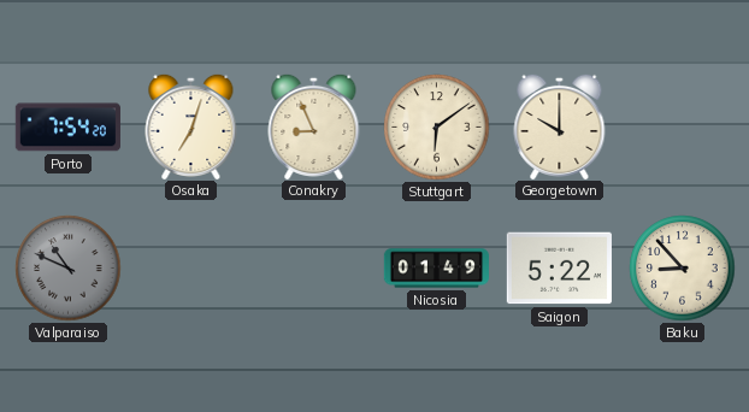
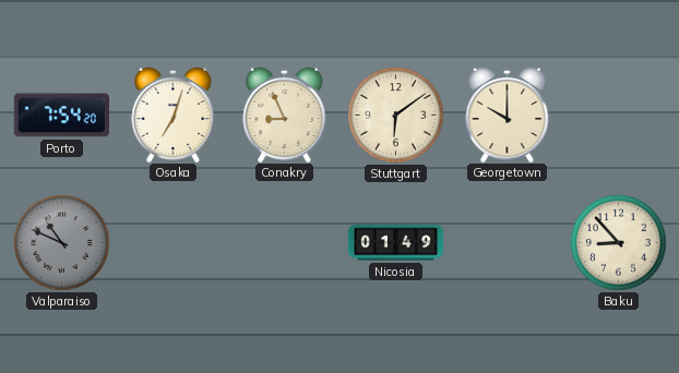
Saigon: 5:22 -> none (559, 269)
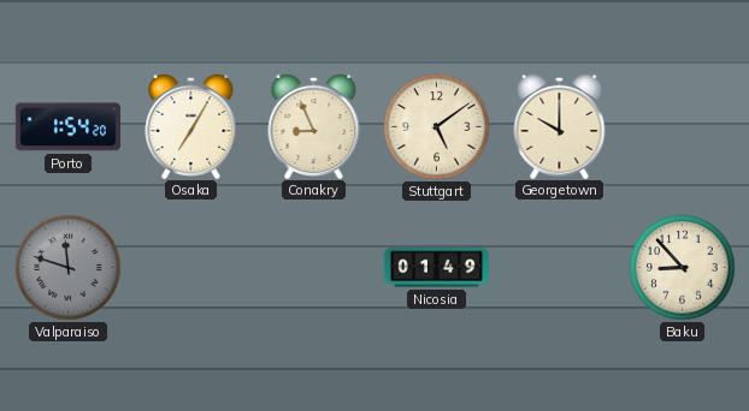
Porto: 7:54 -> 1:54 (67, 127)
Osaka: 7:03 -> 7:05 (191, 125)
Stuttgart: 6:09 -> 5:09 (437, 127)
Valparaiso: 10:49 -> 11:48 (69, 268)
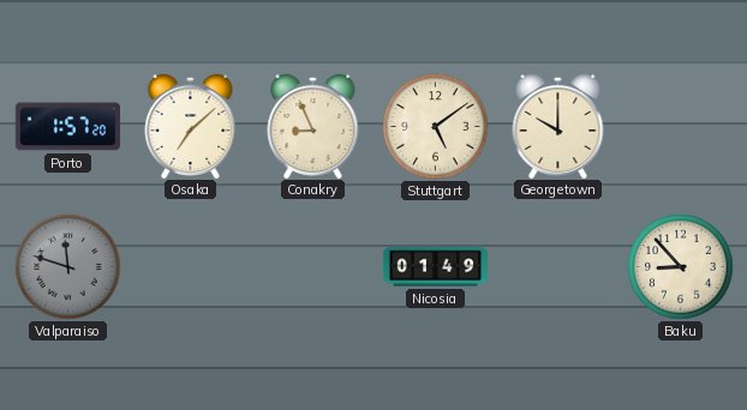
Porto: 1:54 -> 1:57 (67, 127)
Osaka: 7:05 -> 7:08 (191, 125)
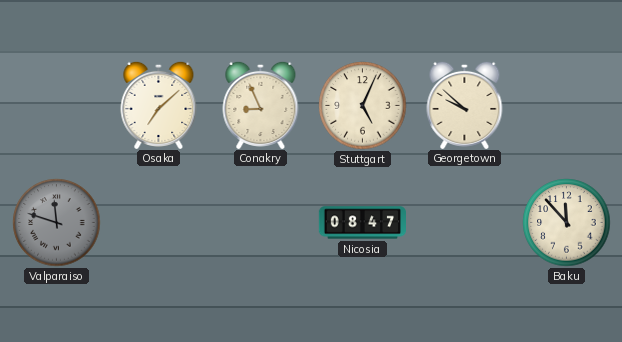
Porto: 1:57 -> none (67, 127)
Stuttgart: 5:09 -> 5:04 (363, 106)
Georgetown: 10:00 -> 9:52 (465, 104)
Nicosia: 01:49 -> 08:47 (362, 223)
Baku: 8:53 -> 11:53 (567, 223)
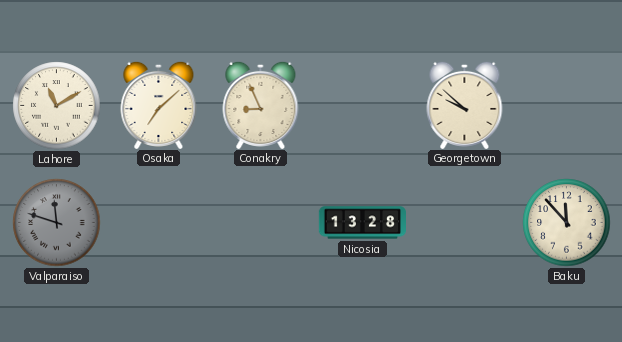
Lahore: none -> 11:10 (57, 106)
Stuttgart: 5:04 -> none (363, 106)
Nicosia: 08:47 -> 13:28 (362, 223)
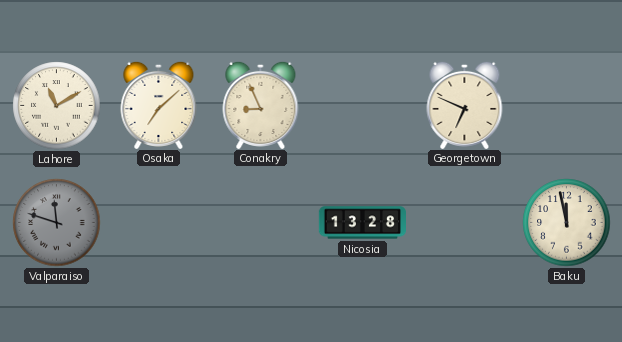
Georgetown: 9:52 -> 6:49 (465, 104)
Baku: 11:53 -> 11:58 (567, 223)
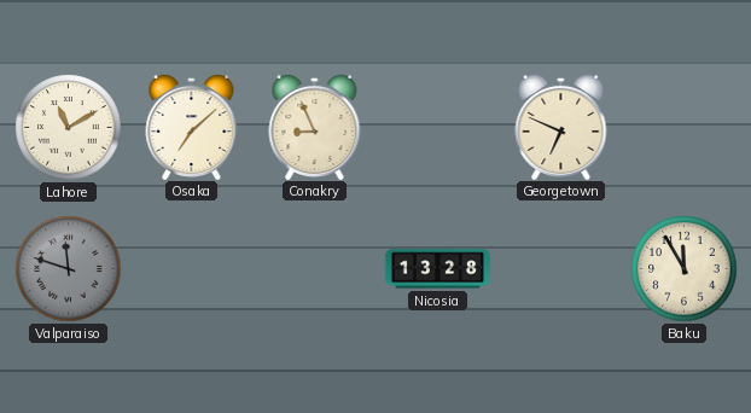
Baku: 11:58 -> 11:55 (685, 269)
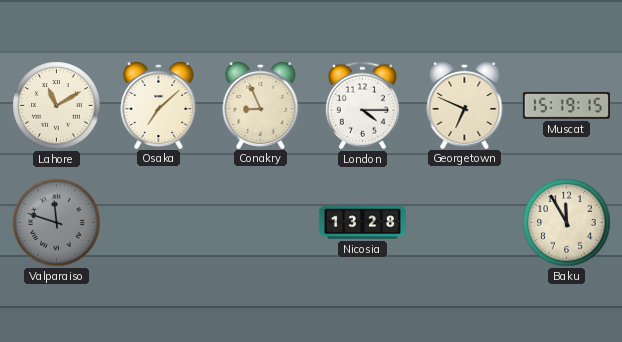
London: none -> 4:15 (362, 106)
Muscat: none -> 15:19 (566, 105)
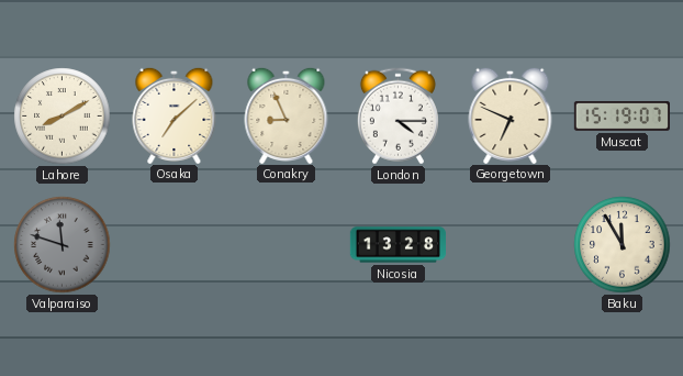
Lahore: 11:10 -> 8:10 (63, 117)
Muscat: 15:19:15 -> 15:19:07 (622, 115)
